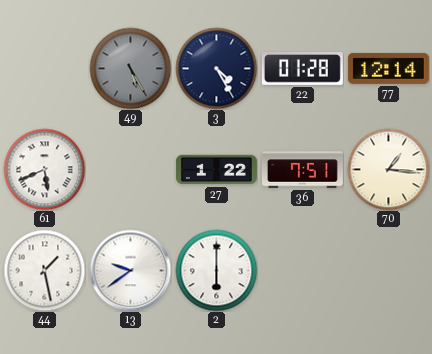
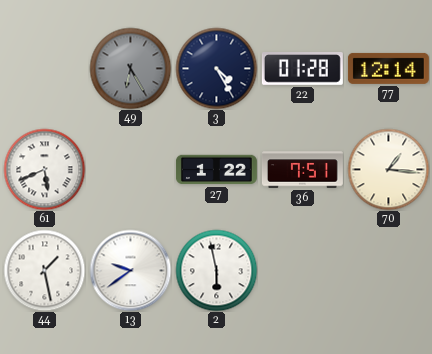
49: 5:25 -> 6:25 (130, 68)
2: 6:00 -> 5:58 (216, 270)
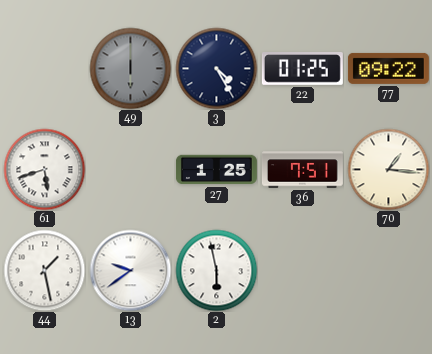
49: 6:25 -> 6:00 (130, 68)
22: 01:28 -> 01:25 (302, 69)
77: 12:14 -> 09:22 (388, 68)
61: 5:41 -> 5:42 (44, 169)
27: 1:22 -> 1:25 (216, 170)
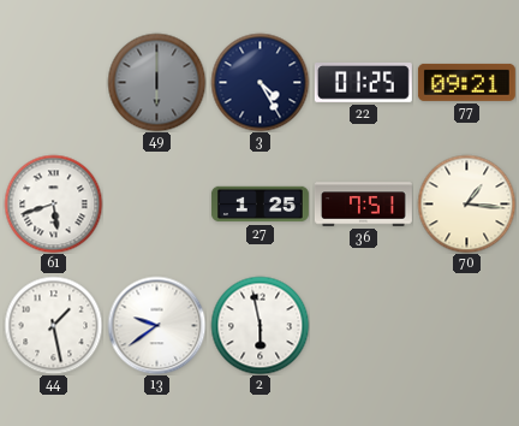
77: 09:22 -> 09:21 (466, 82)
